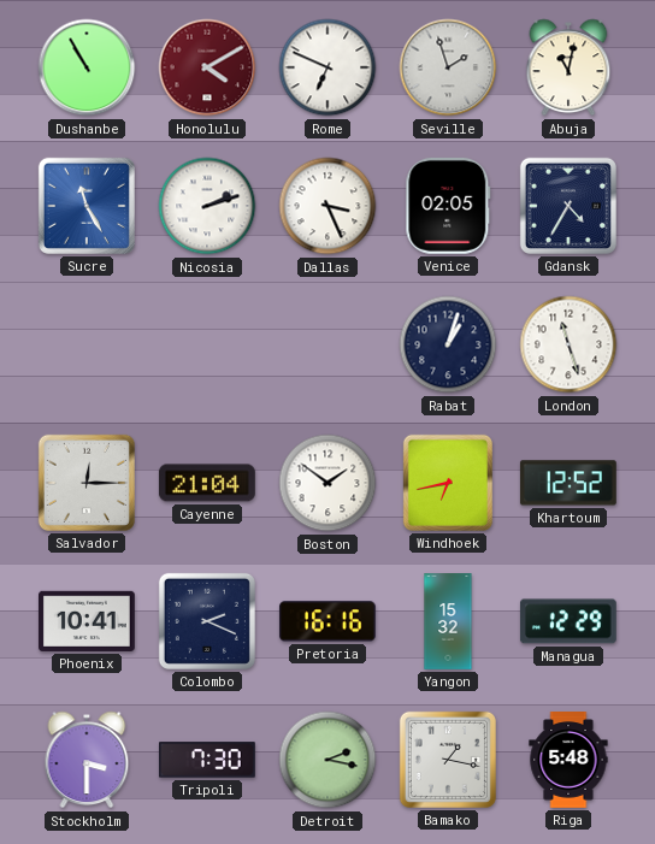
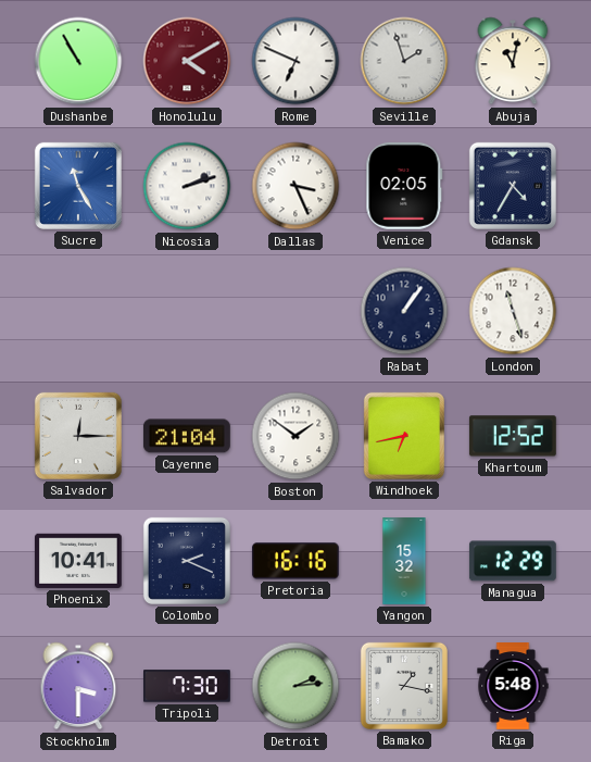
Rabat: 1:03 -> 1:06 (404, 311)
Detroit: 2:17 -> 2:14 (295, 686)
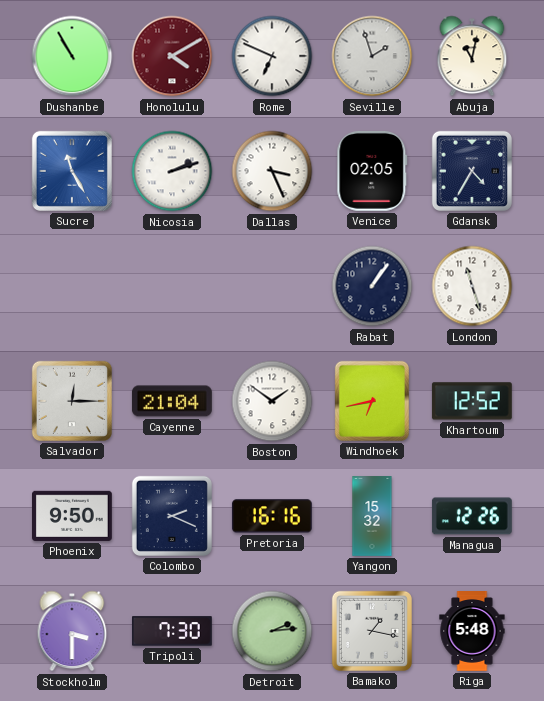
Phoenix: 10:41 -> 9:50 (73, 516)
Managua: 12:29 -> 12:26 (472, 516)
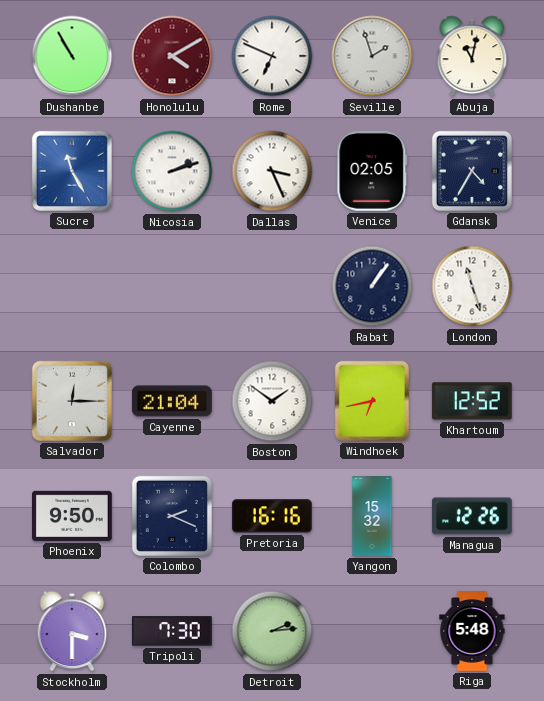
Bamako: 1:17 -> none (372, 631)
